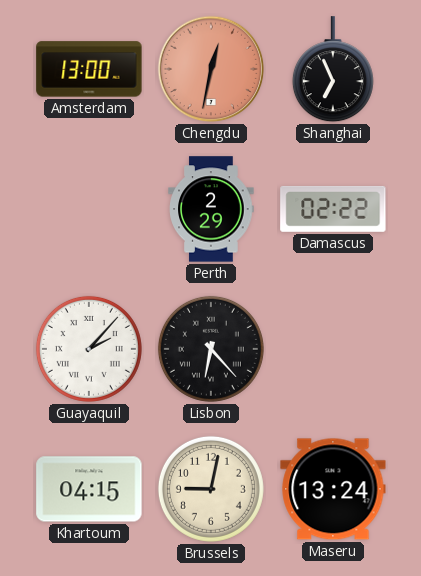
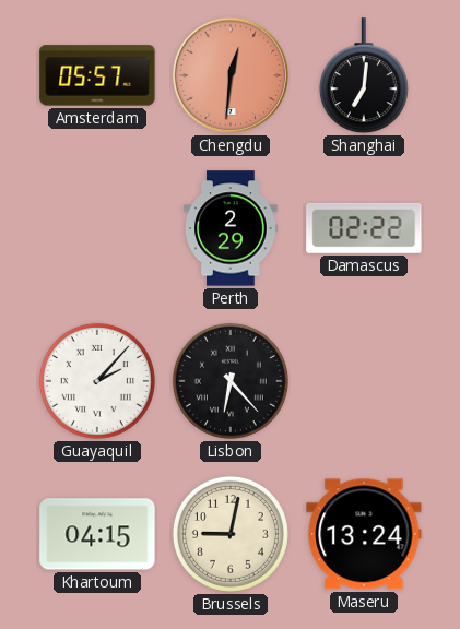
Amsterdam: 13:00 -> 05:57 (97, 75)
Chengdu: 12:32 -> 12:31 (231, 75)
Shanghai: 6:56 -> 7:01 (364, 76)
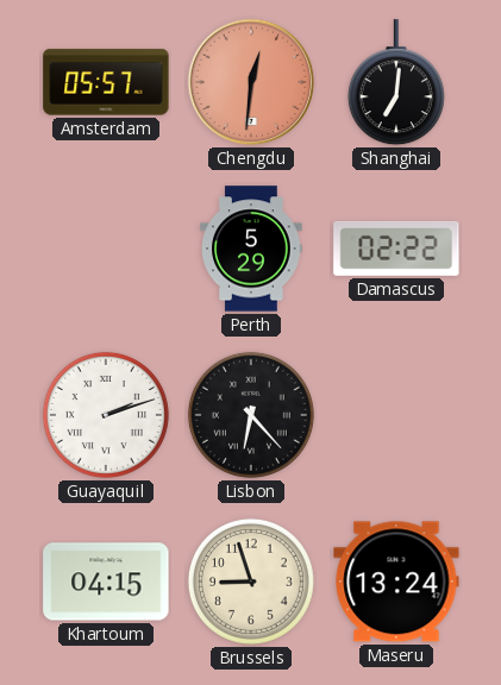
Perth: 2:29 -> 5:29 (251, 249)
Guayaquil: 2:07 -> 2:12 (106, 415)
Brussels: 9:02 -> 8:57 (251, 582)
